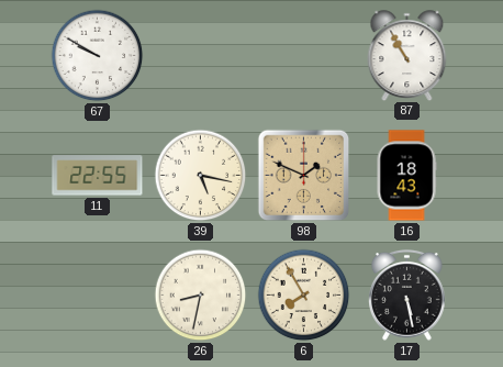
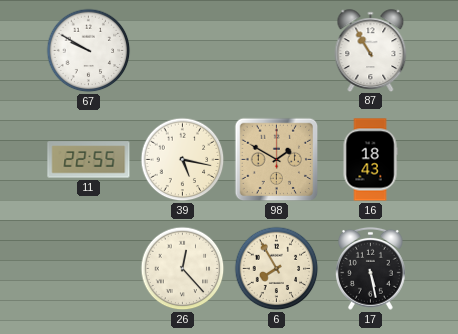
98: 1:49 -> 1:50 (277, 160)
26: 8:32 -> 12:23 (183, 269)
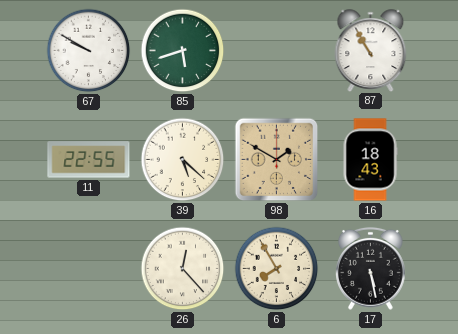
85: none -> 5:42 (183, 51)
39: 5:17 -> 5:22 (183, 160)
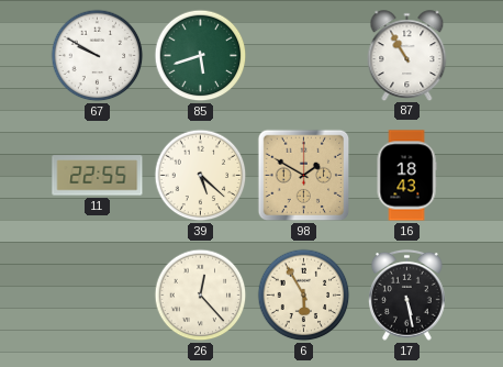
6: 7:55 -> 5:55 (304, 296)
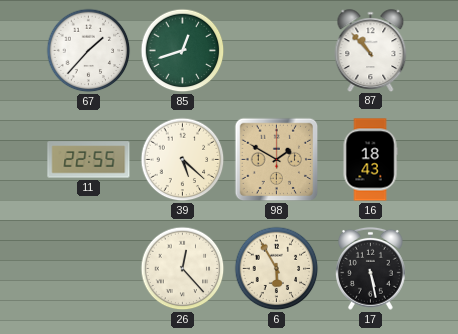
67: 9:50 -> 1:37 (89, 51)
85: 5:42 -> 12:42 (183, 51)
87: 10:55 -> 10:53 (371, 50)
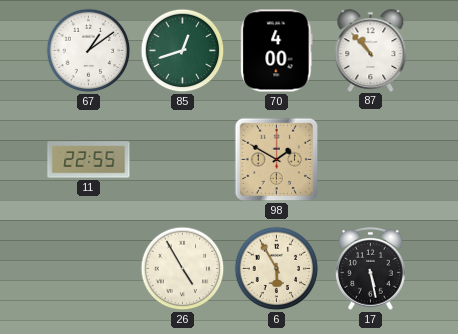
67: 1:37 -> 1:09 (89, 51)
70: none -> 4:00 (277, 51)
39: 5:22 -> none (183, 160)
16: 18:43 -> none (370, 160)
26: 12:23 -> 4:55 (183, 269)
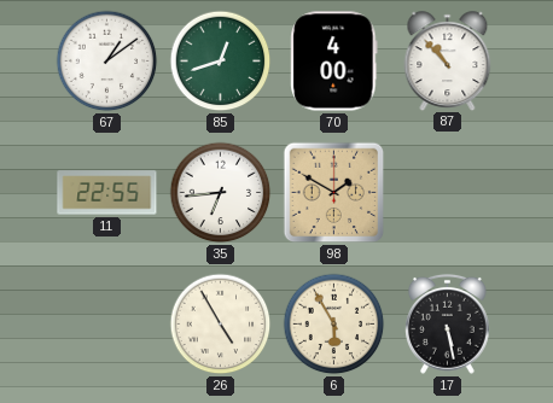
35: none -> 6:44 (221, 193)
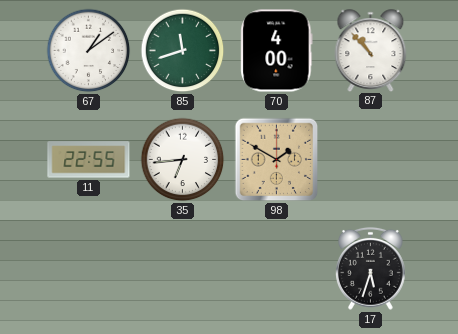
85: 12:42 -> 11:42 (183, 51)
26: 4:55 -> none (221, 325)
6: 5:55 -> none (334, 325)
17: 5:28 -> 5:33 (371, 268)
